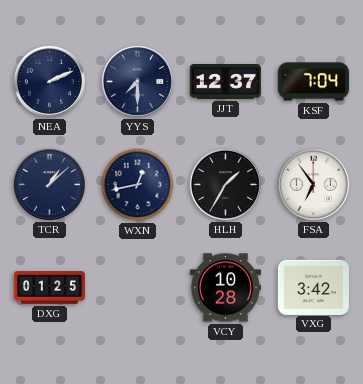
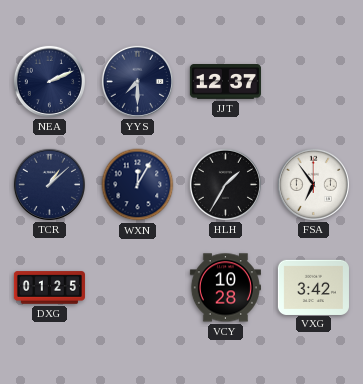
KSF: 7:04 -> none (313, 82)
WXN: 12:43 -> 12:05 (138, 185)
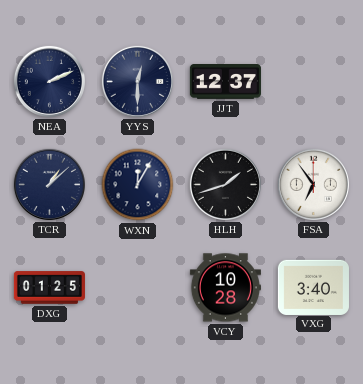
YYS: 7:30 -> 12:30 (137, 81)
HLH: 1:35 -> 1:42 (225, 184)
VXG: 3:42 -> 3:40 (313, 287)
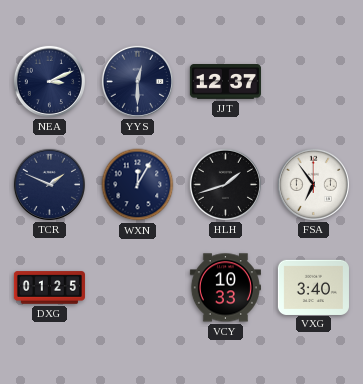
NEA: 2:11 -> 3:11 (49, 81)
TCR: 1:08 -> 1:49 (49, 184)
VCY: 10:28 -> 10:33 (225, 288)
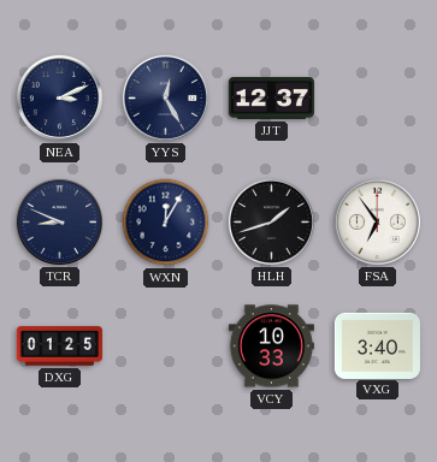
YYS: 12:30 -> 12:25 (165, 97)
TCR: 1:49 -> 8:49 (59, 221)
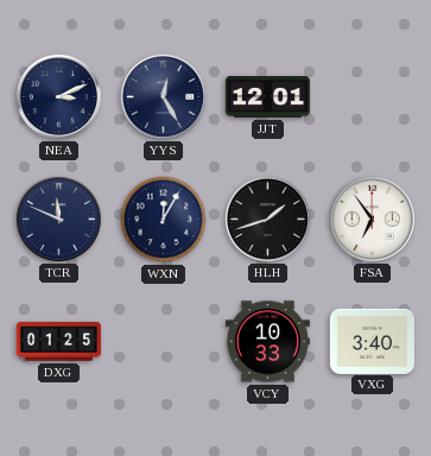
JJT: 12:37 -> 12:01 (267, 97)
TCR: 8:49 -> 11:49 (58, 218)
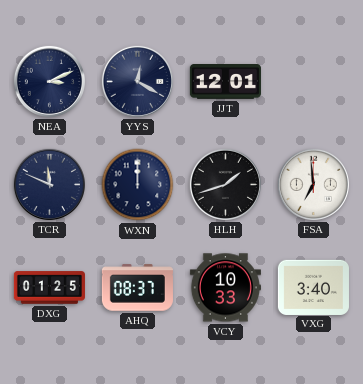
YYS: 12:25 -> 12:20 (137, 81)
WXN: 12:05 -> 12:00 (138, 185)
FSA: 6:54 -> 6:59 (313, 184)
AHQ: none -> 08:37 (137, 288)
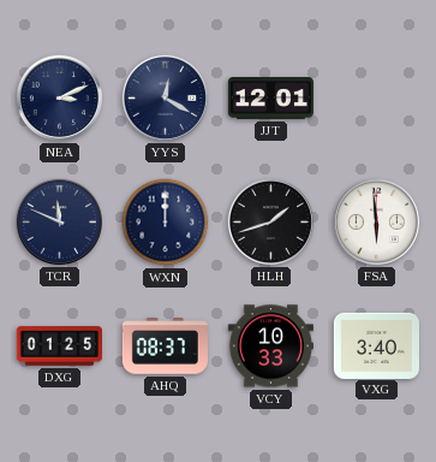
FSA: 6:59 -> 5:59 (376, 221)
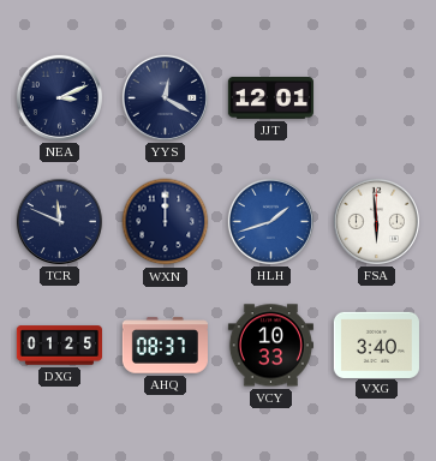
HLH dial: black -> blue (270, 221)
